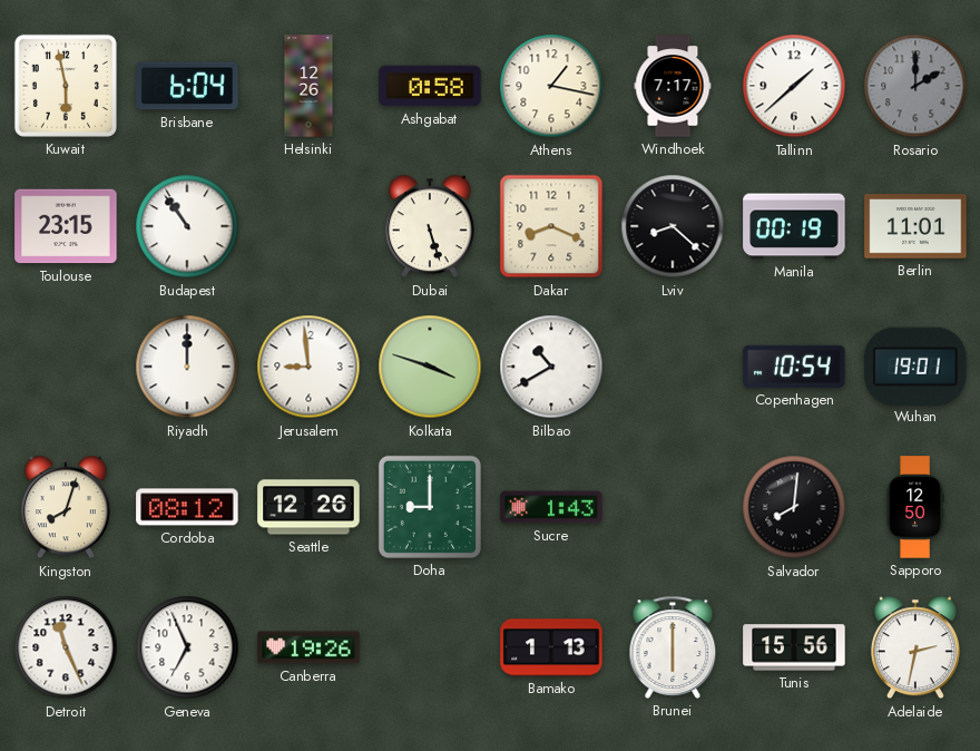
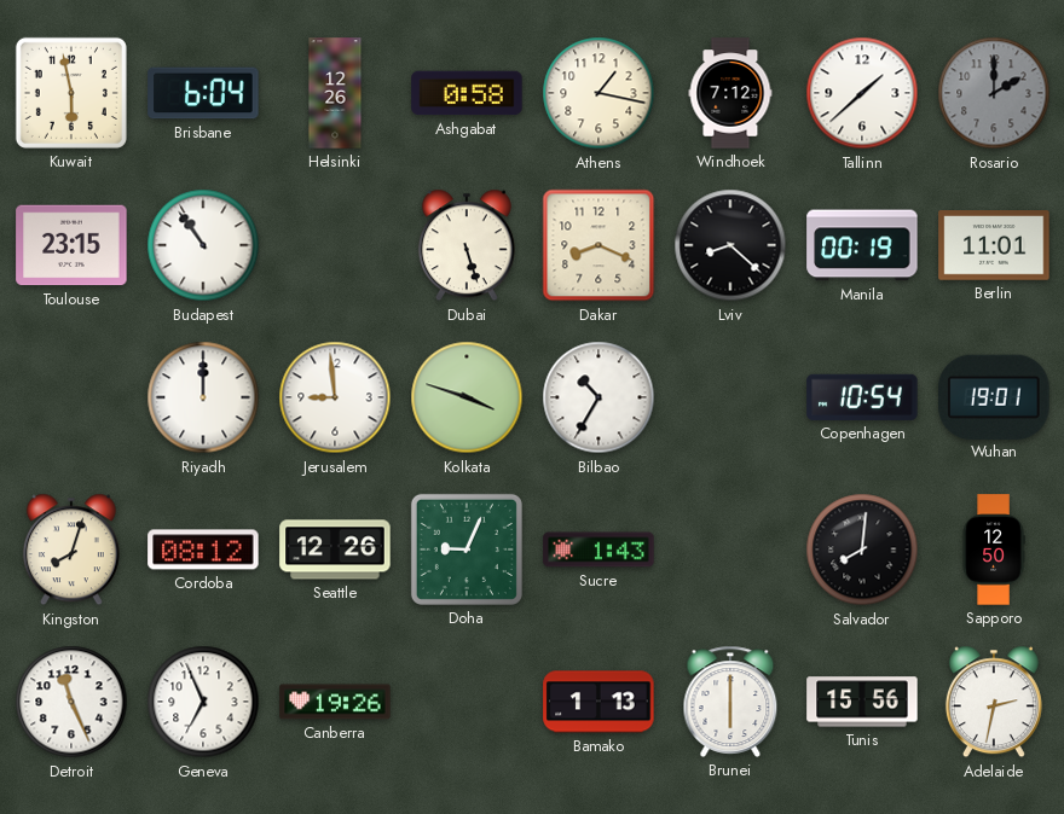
Windhoek: 7:17 -> 7:12 (730, 93)
Bilbao: 10:40 -> 10:35 (598, 397)
Doha: 9:00 -> 9:04 (467, 550)
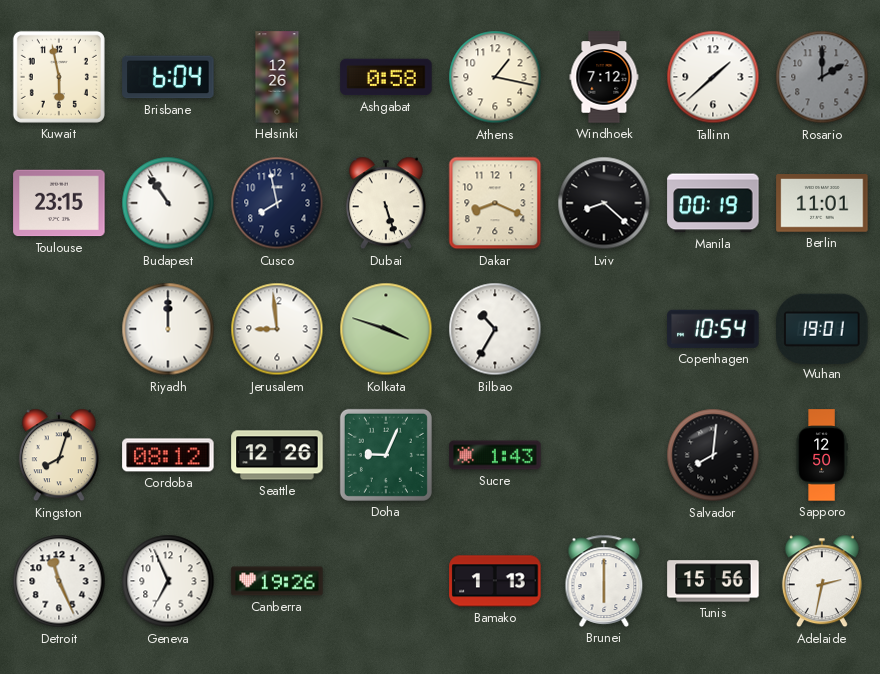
Cusco: none -> 7:58 (277, 203)
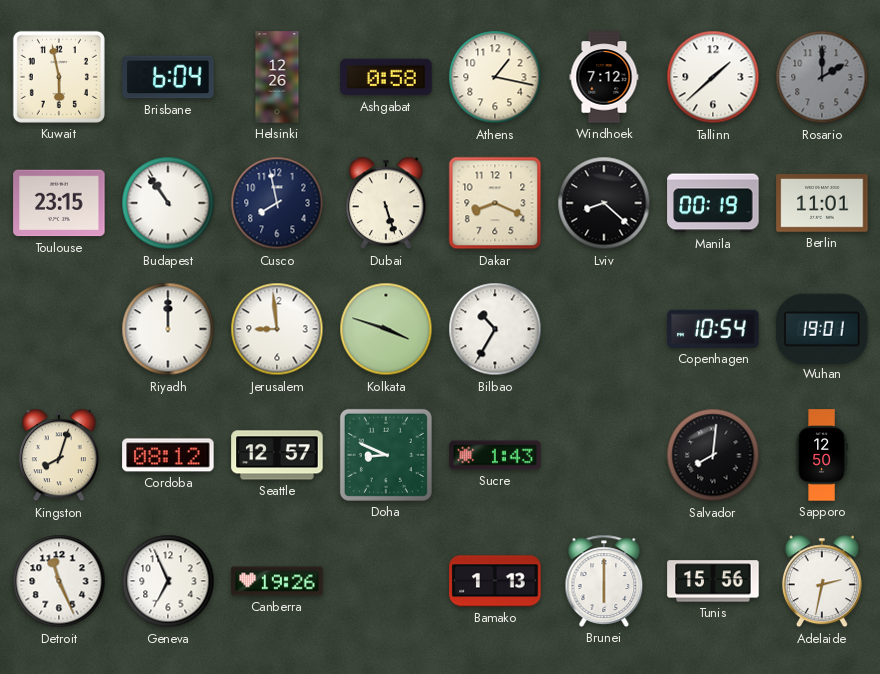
Seattle: 12:26 -> 12:57 (277, 455)
Doha: 9:04 -> 8:49 (386, 455)
